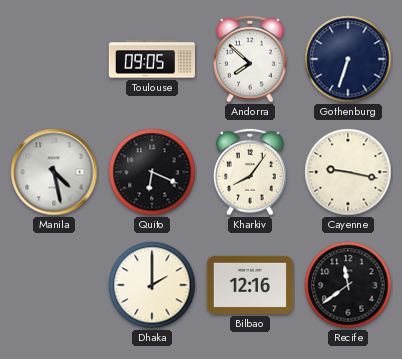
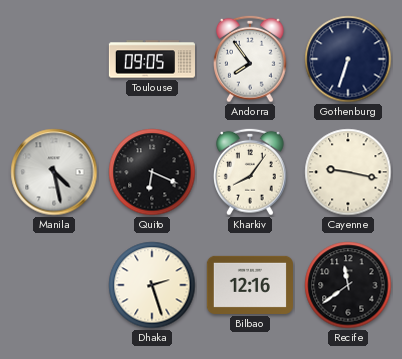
Andorra: 7:52 -> 7:54 (251, 59)
Dhaka: 2:00 -> 2:27 (152, 285)
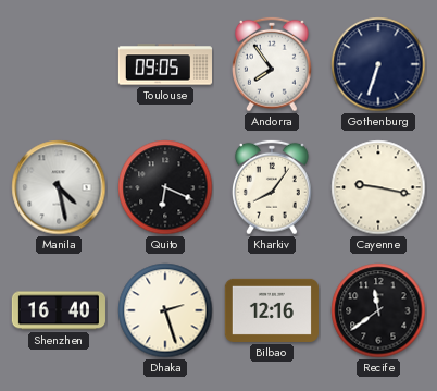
Shenzhen: none -> 16:40 (59, 310)
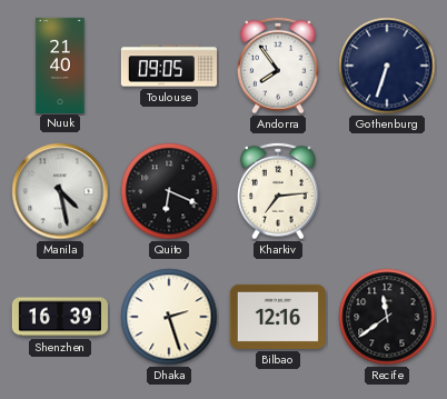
Nuuk: none -> 21:40 (60, 64)
Kharkiv: 8:06 -> 7:14 (279, 191)
Cayenne: 9:17 -> none (378, 187)
Shenzhen: 16:40 -> 16:39 (60, 317)
